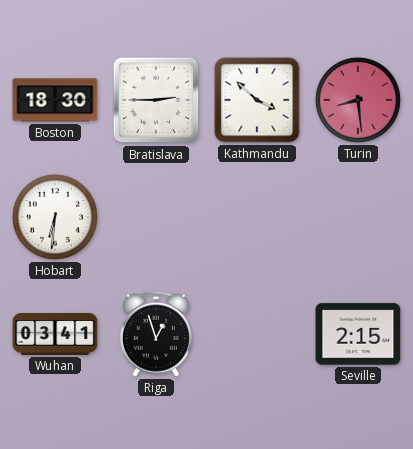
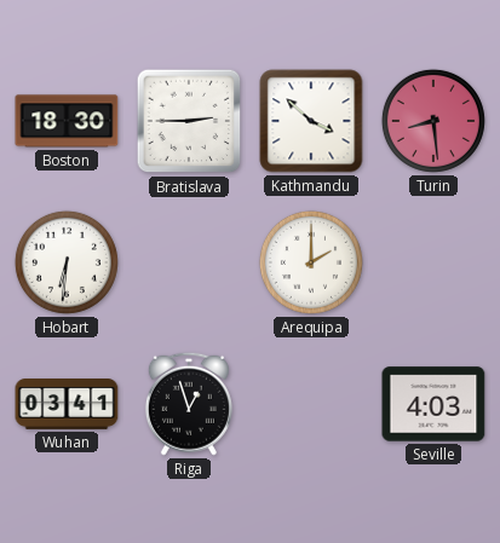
Arequipa: none -> 2:00 (311, 262)
Seville: 2:15 -> 4:03 (433, 404)
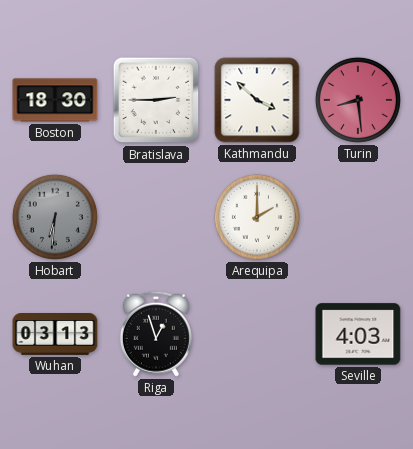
Hobart dial: white -> grey (55, 217)
Wuhan: 03:41 -> 03:13 (55, 335)
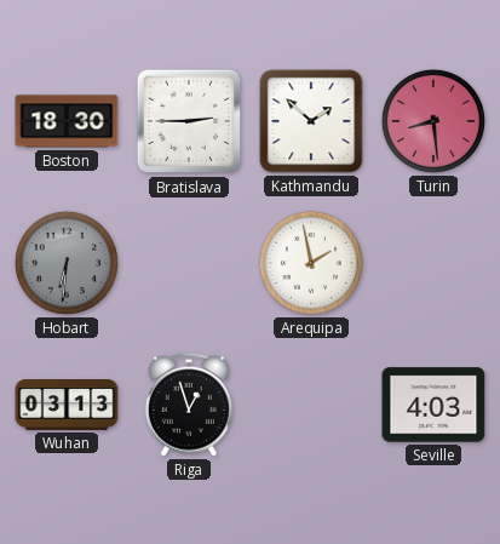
Kathmandu: 3:52 -> 1:52 (311, 121)
Arequipa: 2:00 -> 1:58 (311, 263)
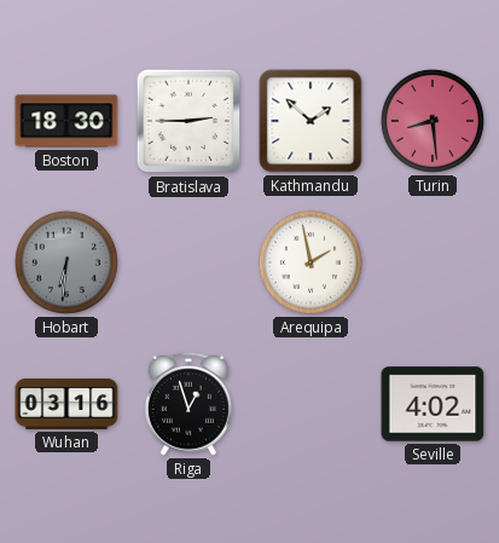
Wuhan: 03:13 -> 03:16 (66, 405)
Seville: 4:03 -> 4:02 (433, 404)
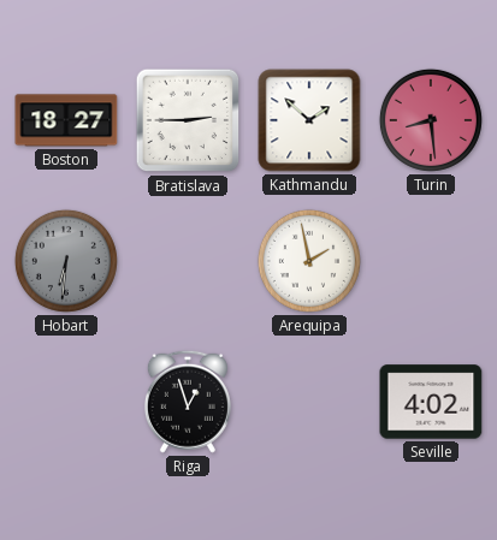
Boston: 18:30 -> 18:27 (66, 120)
Wuhan: 03:16 -> none (66, 405)
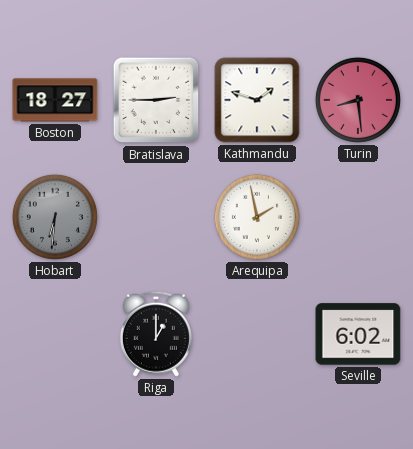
Kathmandu: 1:52 -> 1:48 (257, 100)
Riga: 12:57 -> 1:00 (156, 334)
Seville: 4:02 -> 6:02 (358, 334)
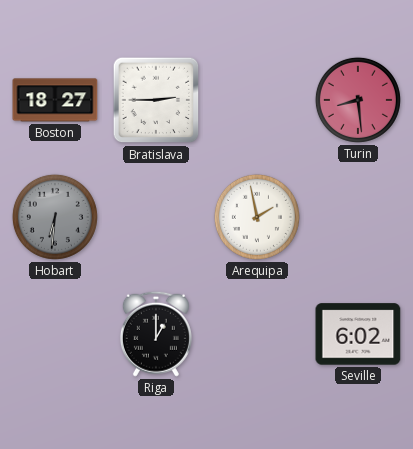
Kathmandu: 1:48 -> none (257, 100)
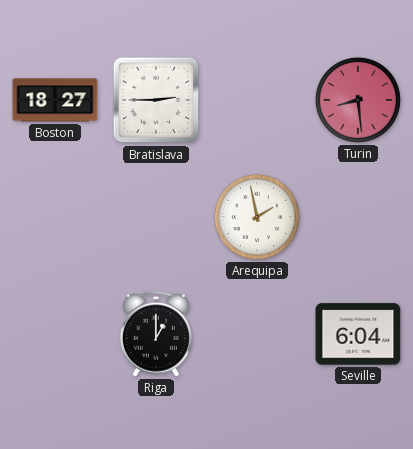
Hobart: 6:31 -> none (55, 217)
Seville: 6:02 -> 6:04 (358, 334)
